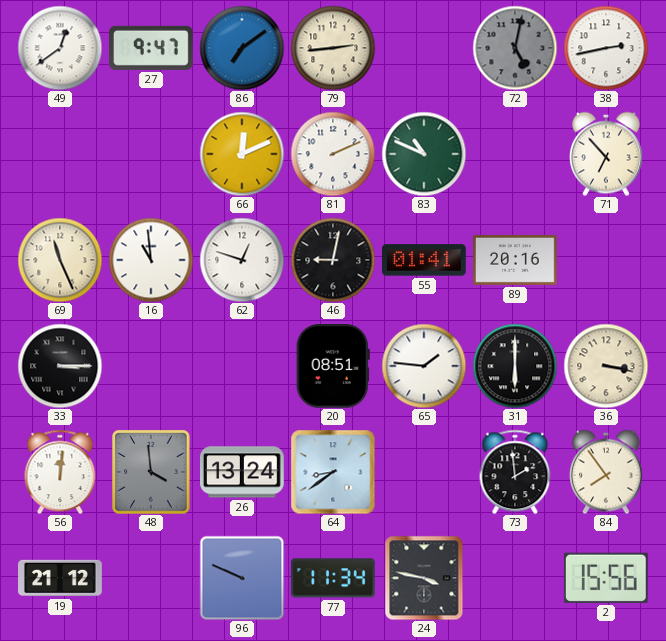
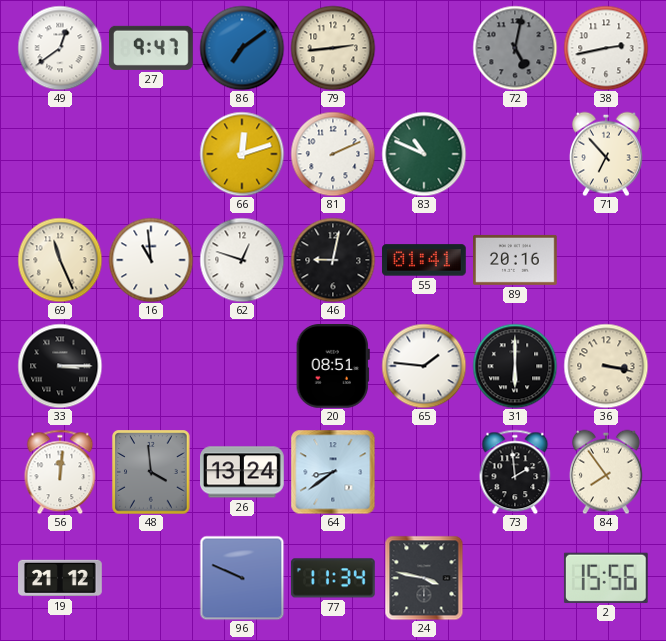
66: 12:11 -> 12:12 (242, 154)
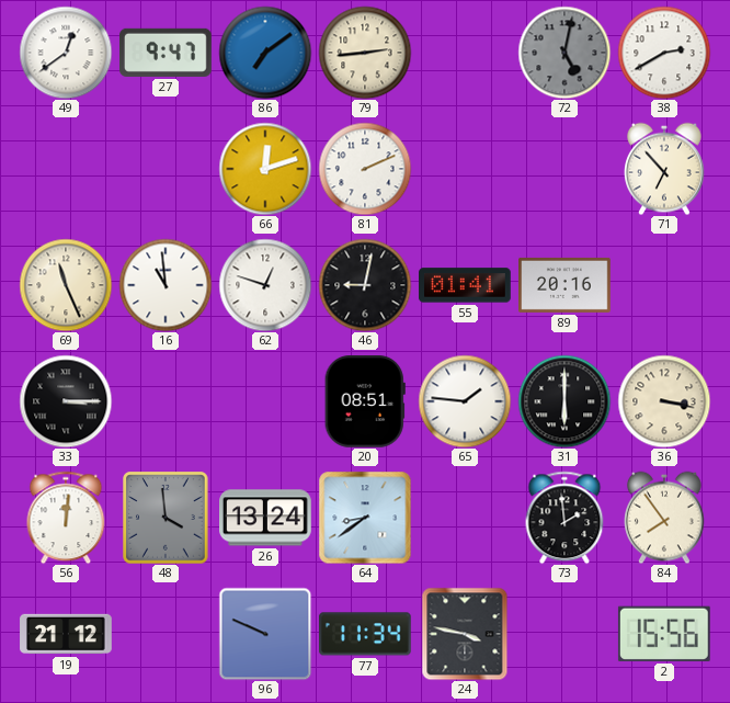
38: 2:43 -> 2:40 (664, 53)
83: 10:49 -> none (424, 154)
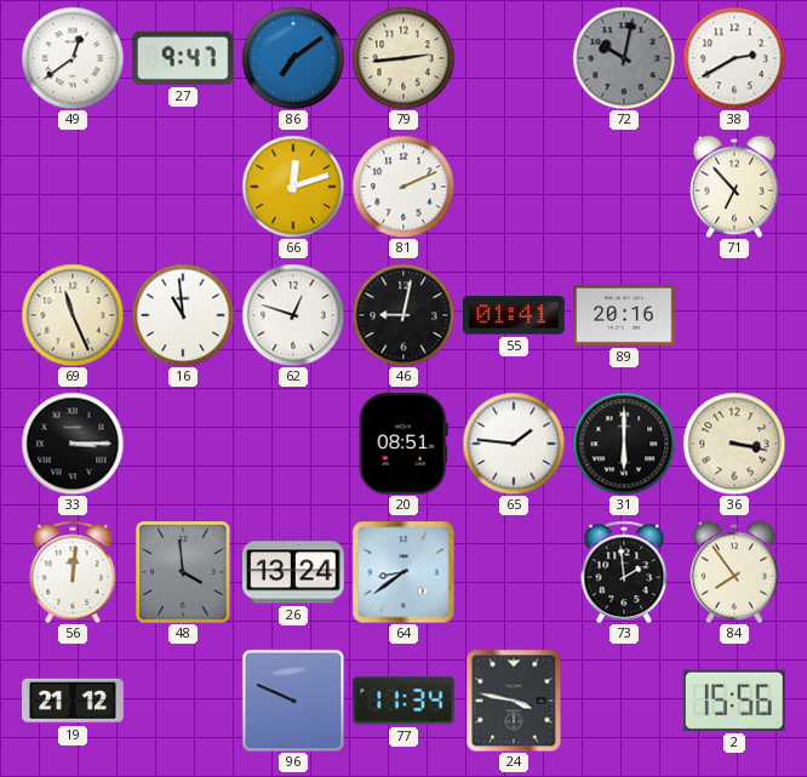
72: 5:02 -> 10:02 (624, 58)
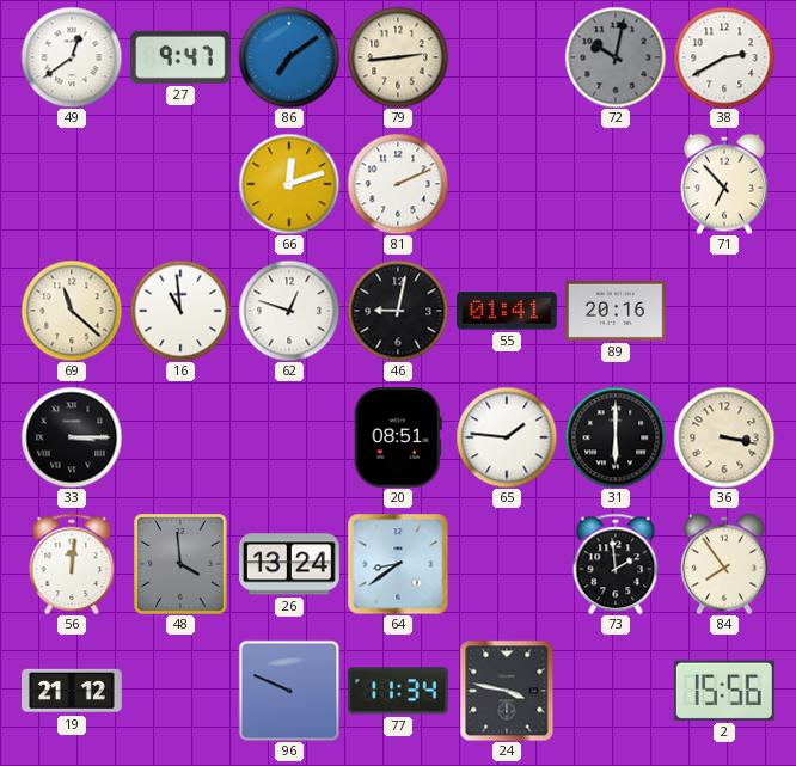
69: 11:26 -> 11:22 (72, 311)
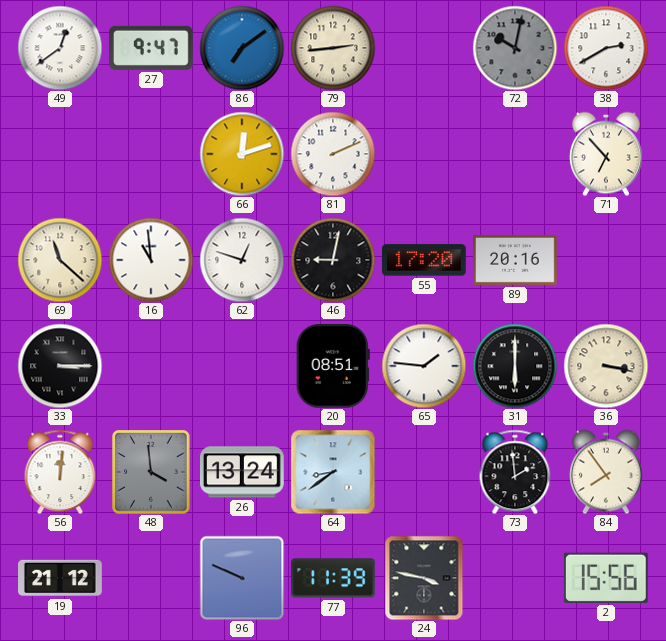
55: 01:41 -> 17:20 (425, 260)
77: 11:34 -> 11:39 (333, 578)
